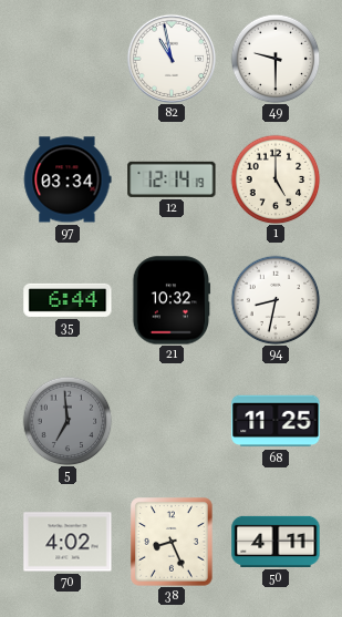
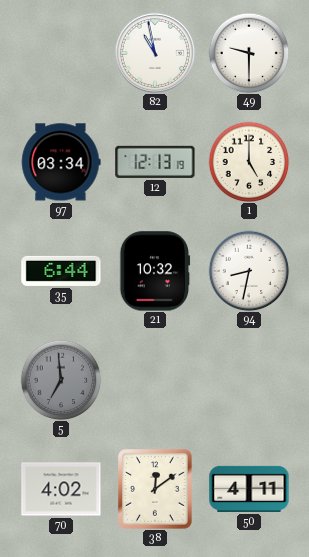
12: 12:14 -> 12:13 (155, 162)
68: 11:25 -> none (276, 421)
38: 8:26 -> 12:09 (155, 489)
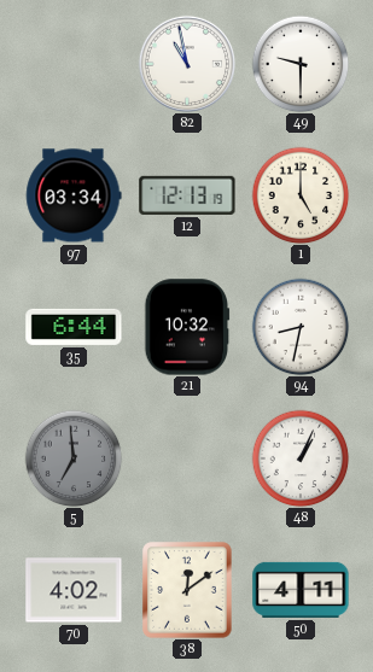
48: none -> 1:04 (301, 458)
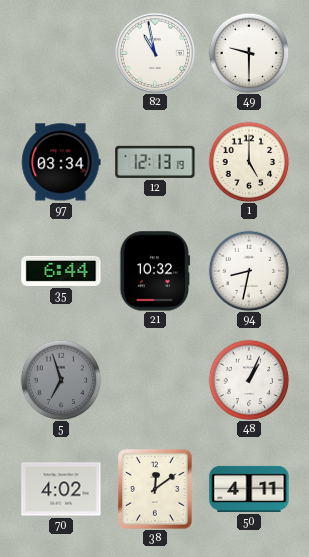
5: 6:59 -> 6:57 (61, 380)
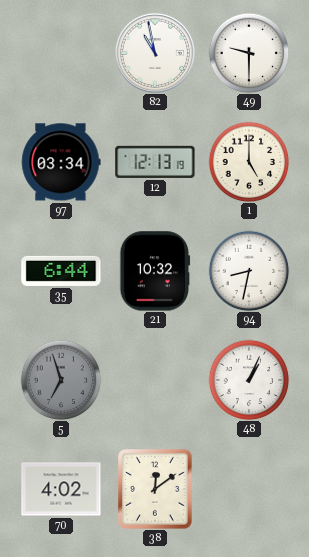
50: 4:11 -> none (249, 489)
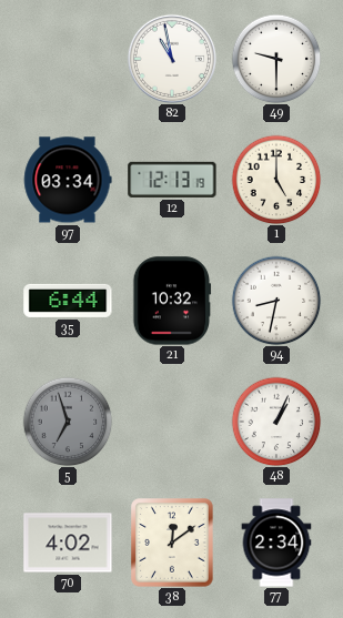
77: none -> 2:34 (276, 543)
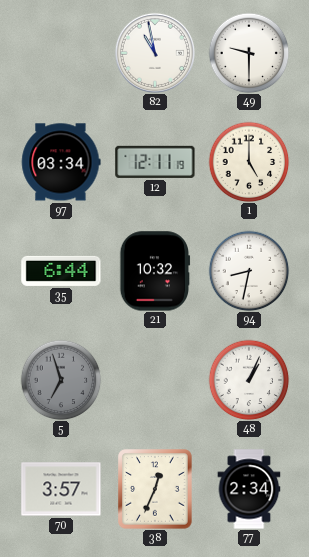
12: 12:13 -> 12:11 (155, 162)
70: 4:02 -> 3:57 (61, 489)
38: 12:09 -> 12:34 (155, 489)
